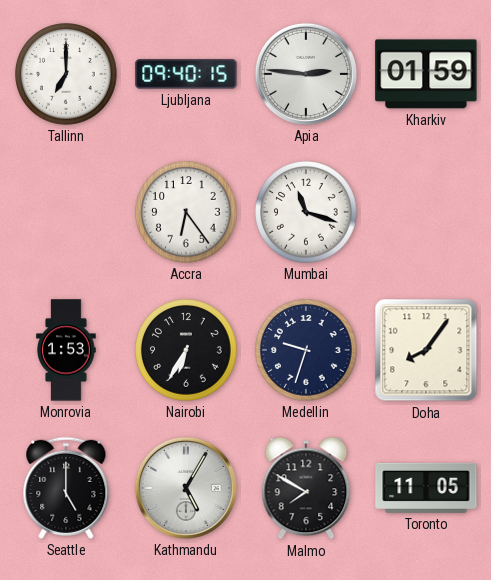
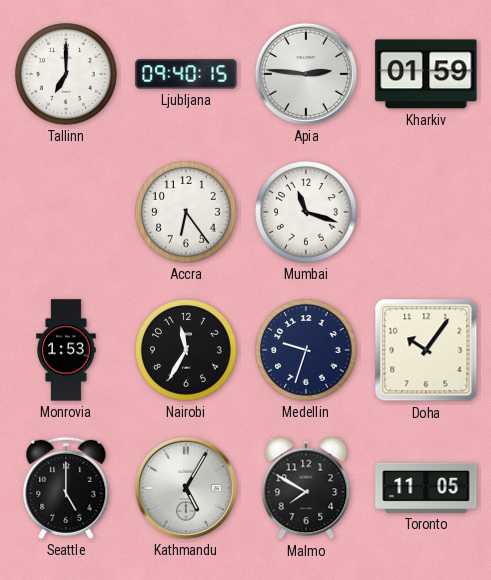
Nairobi: 6:35 -> 11:35 (186, 350)
Doha: 8:06 -> 10:06 (426, 350)
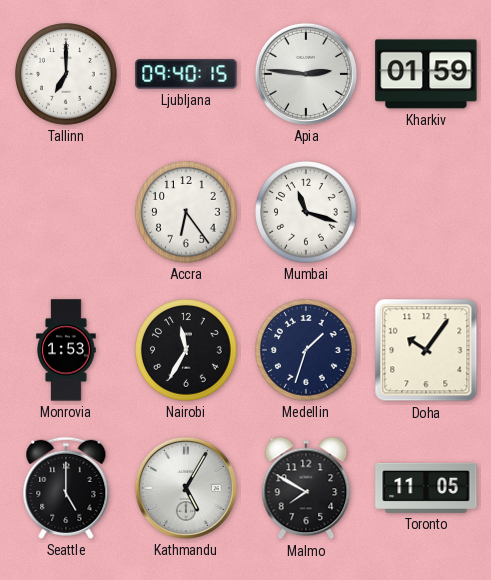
Medellin: 9:33 -> 1:33 (306, 350)
